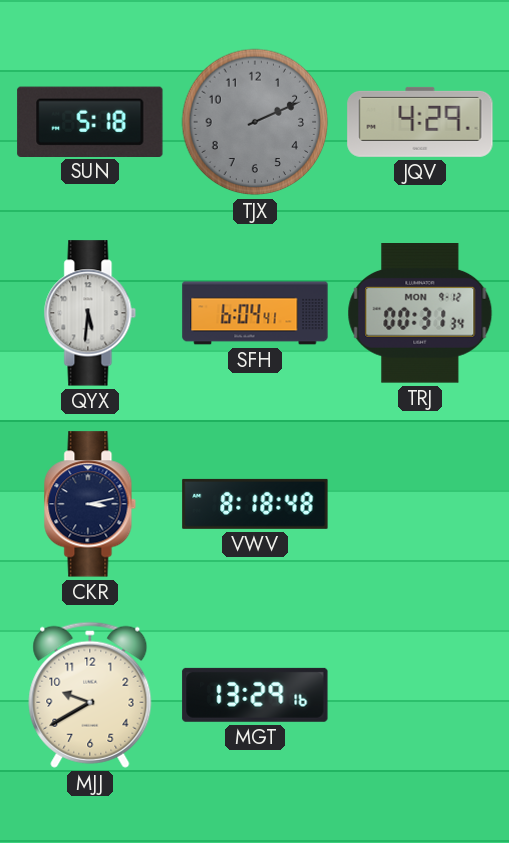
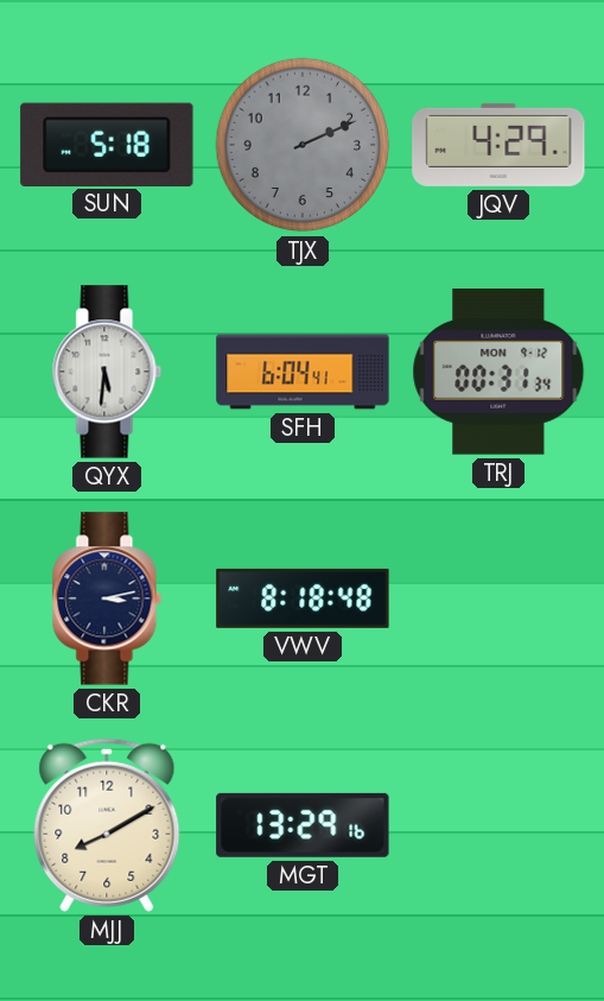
MJJ: 9:40 -> 8:10 (107, 825)
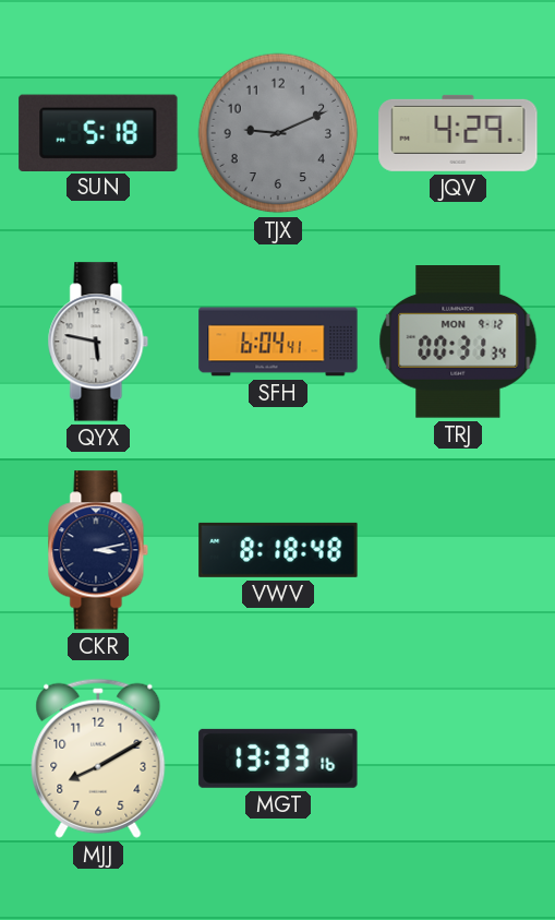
TJX: 2:11 -> 9:11 (278, 133)
QYX: 5:31 -> 5:47 (98, 342)
MGT: 13:29 -> 13:33 (278, 758)
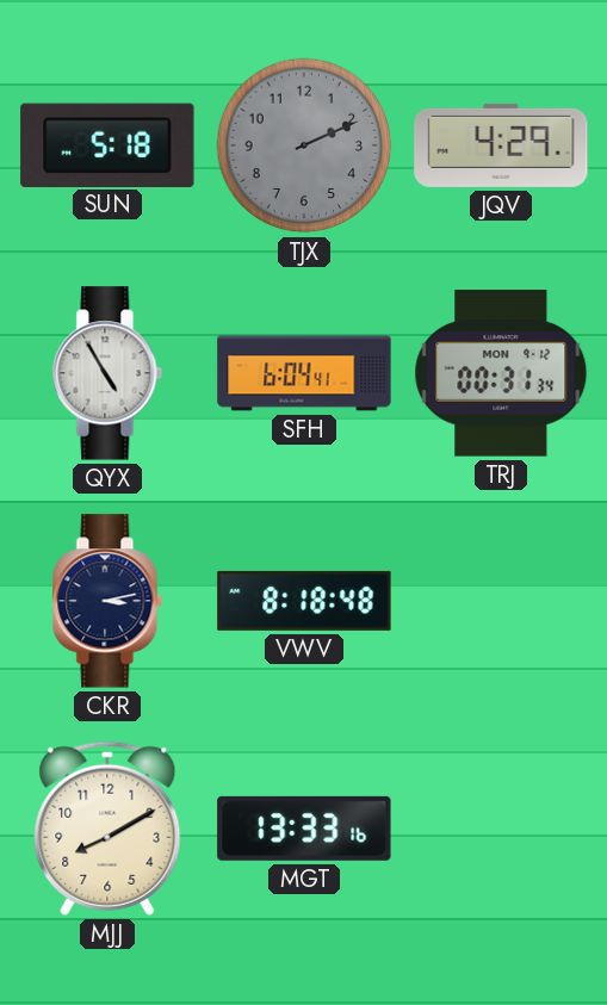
TJX: 9:11 -> 2:11 (304, 145)
QYX: 5:47 -> 4:55 (107, 373)
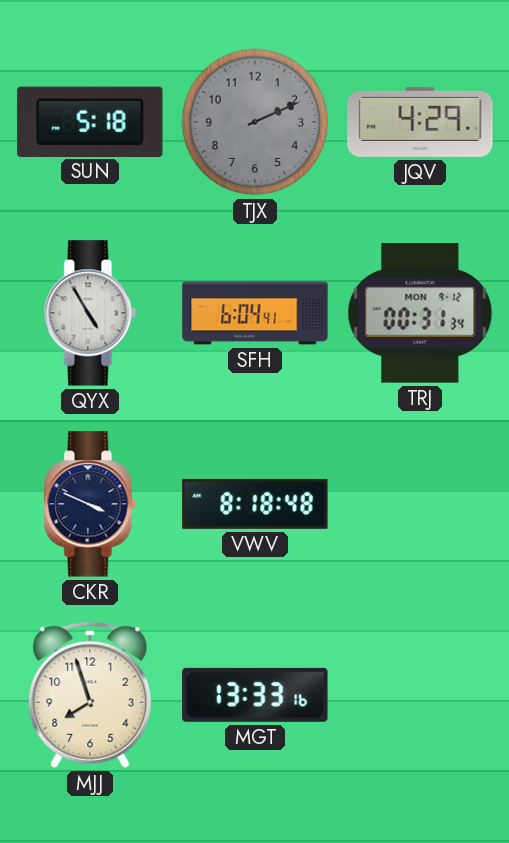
CKR: 3:13 -> 3:49 (90, 504)
MJJ: 8:10 -> 7:57 (90, 695)
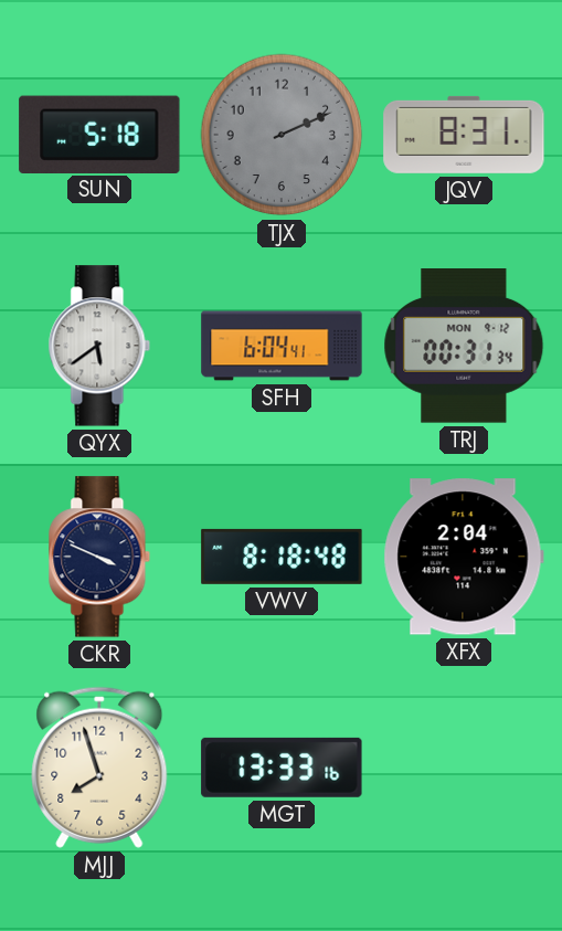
JQV: 4:29 -> 8:31 (464, 135)
QYX: 4:55 -> 5:39 (99, 346)
XFX: none -> 2:04 (464, 557)
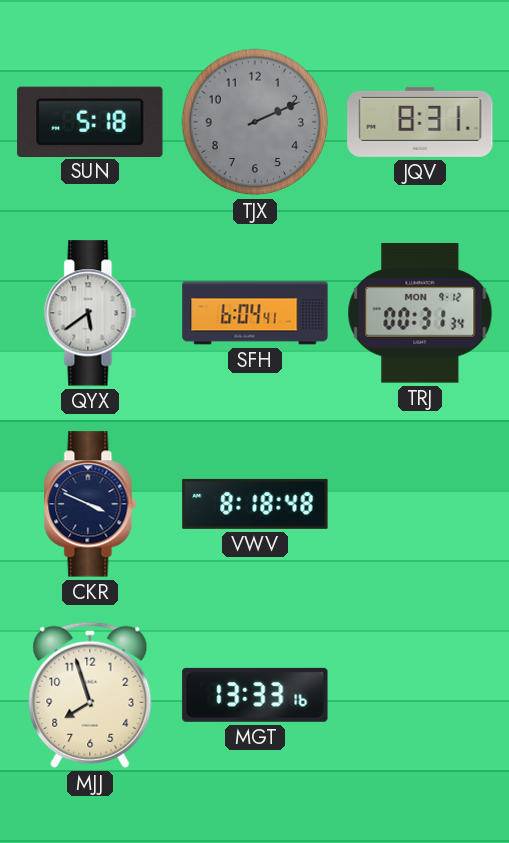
XFX: 2:04 -> none (464, 557)
